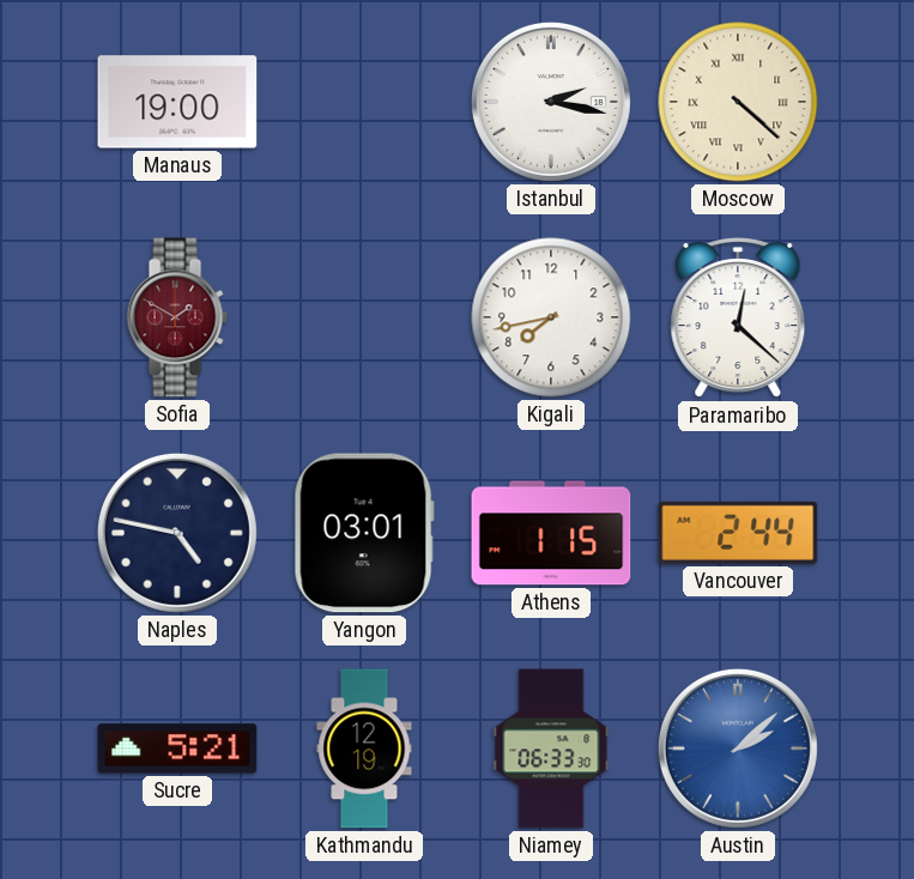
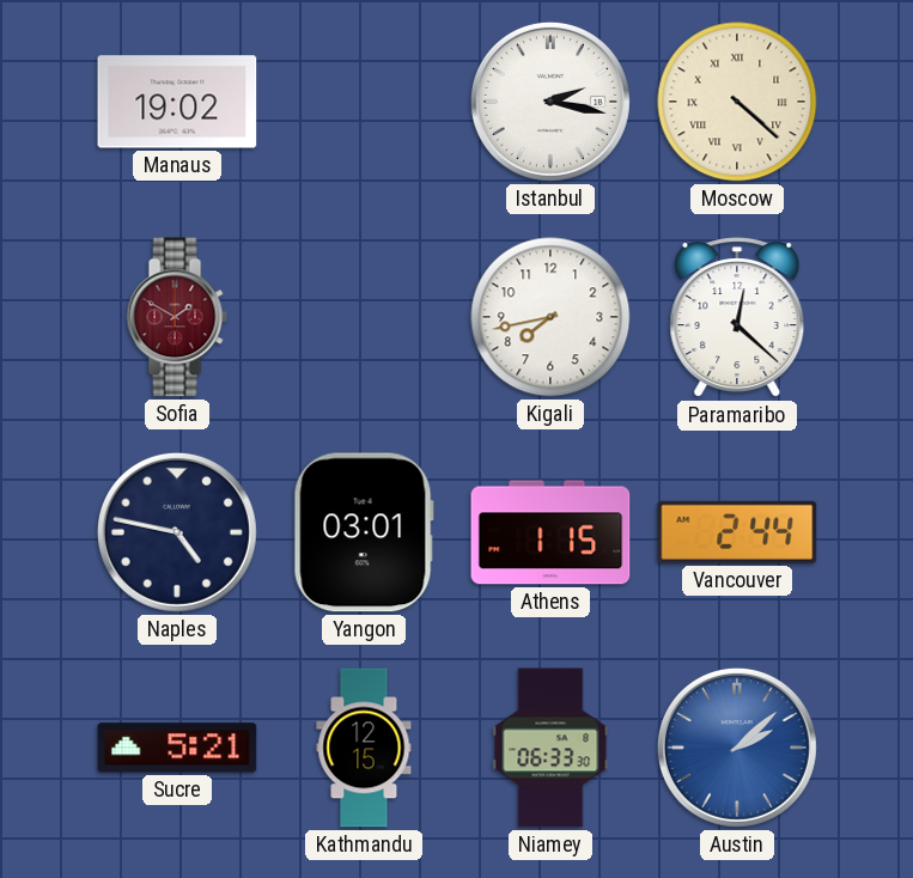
Manaus: 19:00 -> 19:02 (177, 102)
Kathmandu: 12:19 -> 12:15 (364, 748)
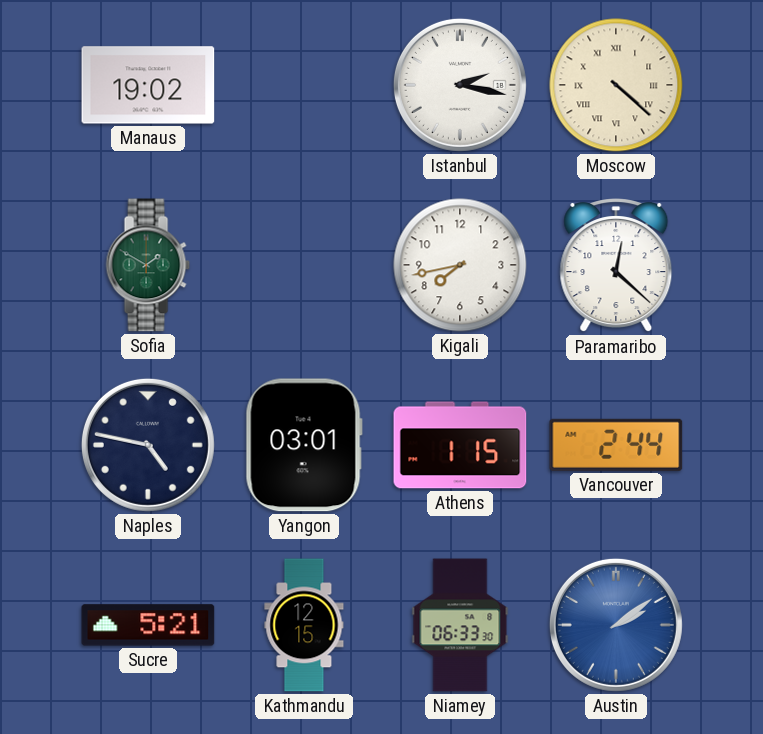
Sofia dial: burgundy -> green (148, 265)
Austin: 2:08 -> 2:09 (616, 625)
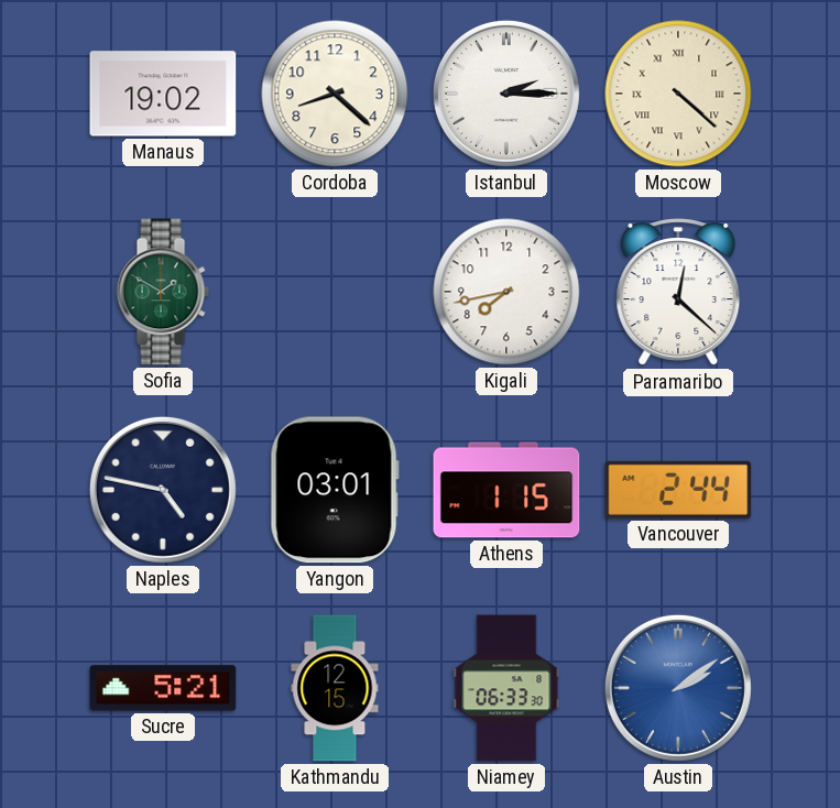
Cordoba: none -> 8:22 (335, 94)
Istanbul: 2:17 -> 2:15 (506, 94)
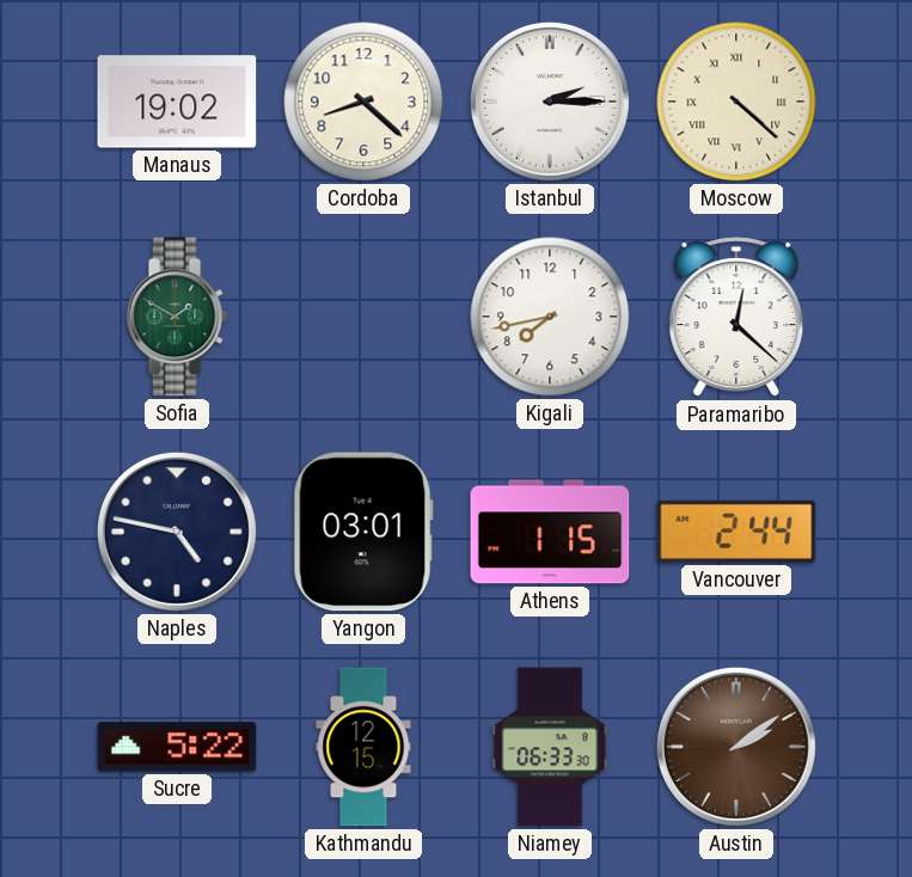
Sucre: 5:21 -> 5:22 (177, 747)
Austin dial: blue -> brown (736, 747)
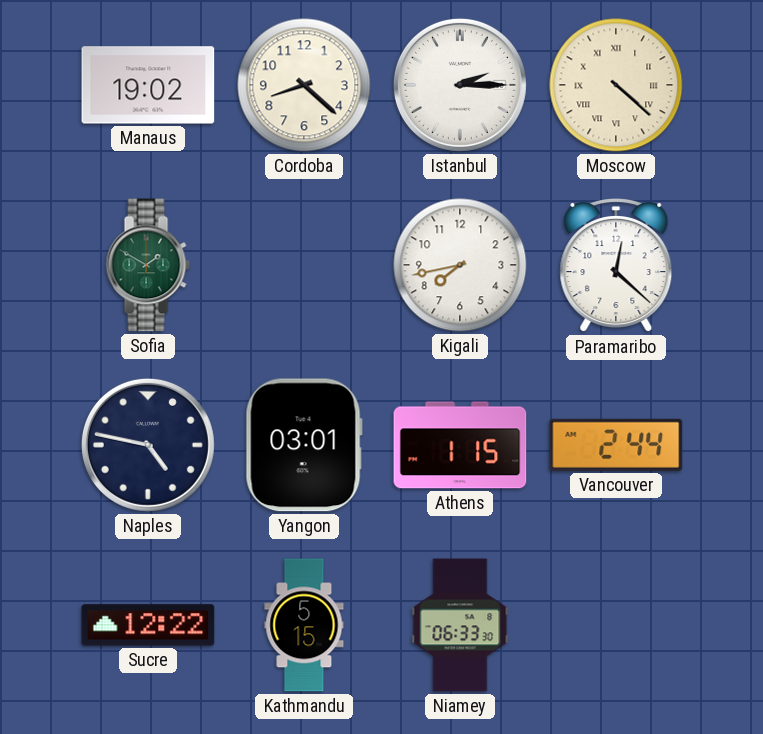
Sucre: 5:22 -> 12:22 (148, 625)
Kathmandu: 12:15 -> 5:15 (304, 625)
Austin: 2:09 -> none (736, 747)
